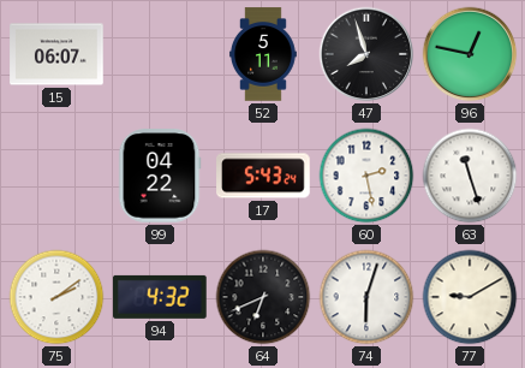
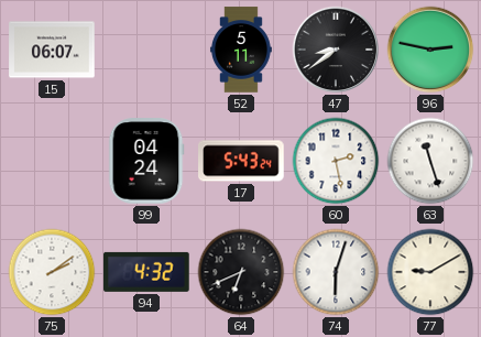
47: 7:57 -> 8:39 (336, 50)
96: 12:47 -> 2:47 (430, 50)
99: 04:22 -> 04:24 (146, 161)
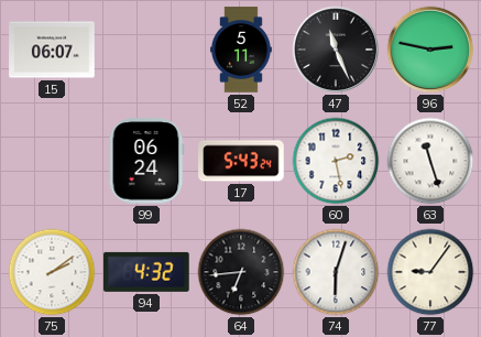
47: 8:39 -> 11:26 (336, 50)
99: 04:24 -> 06:24 (146, 161)
64: 6:41 -> 6:44 (241, 272)
77: 9:10 -> 9:06 (430, 272)
